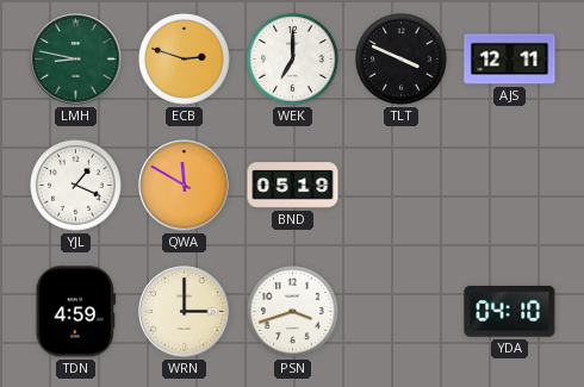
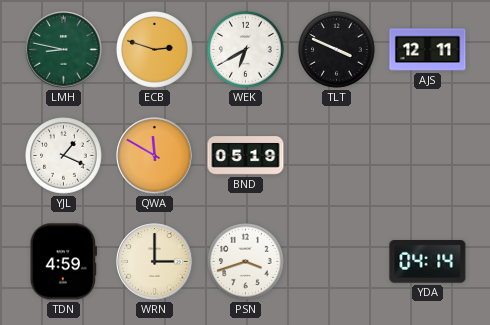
WEK: 7:00 -> 6:40 (246, 50)
YDA: 04:10 -> 04:14 (428, 262)
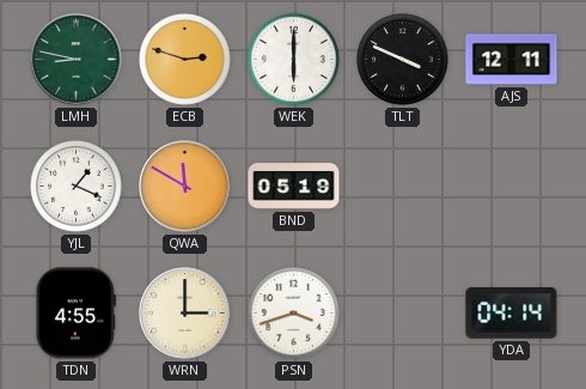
WEK: 6:40 -> 6:00 (294, 60)
TDN: 4:59 -> 4:55 (75, 314)
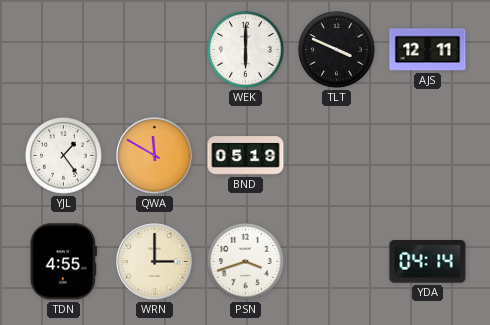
LMH: 8:47 -> none (77, 60)
ECB: 2:48 -> none (185, 60)
YJL: 1:19 -> 1:24 (64, 156)
